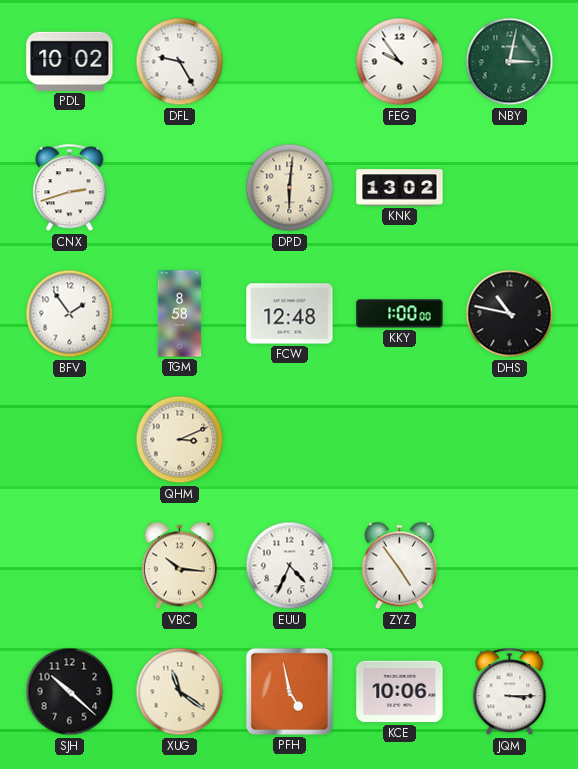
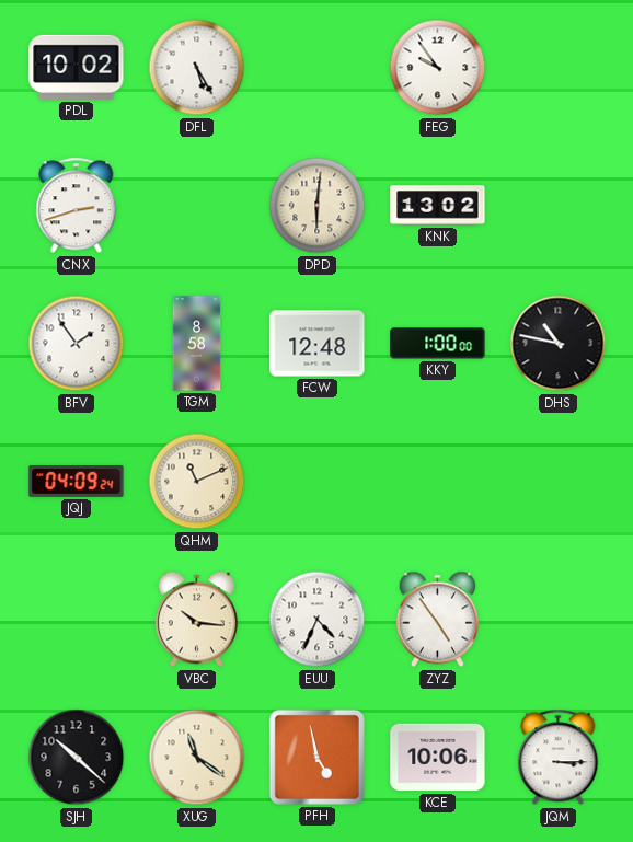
DFL: 9:25 -> 5:25 (197, 68)
NBY: 3:02 -> none (510, 62)
JQJ: none -> 04:09 (77, 482)
QHM: 3:11 -> 11:11 (197, 482)
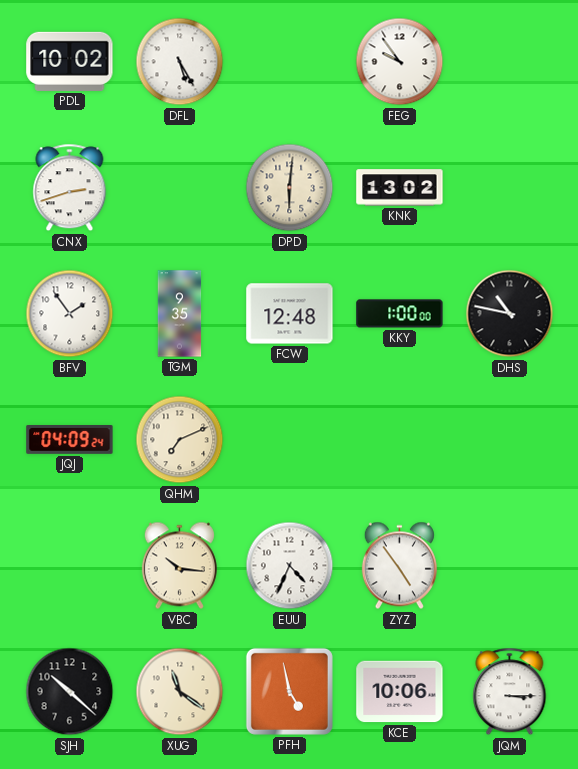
TGM: 8:58 -> 9:35 (180, 314)
QHM: 11:11 -> 7:11 (180, 440)
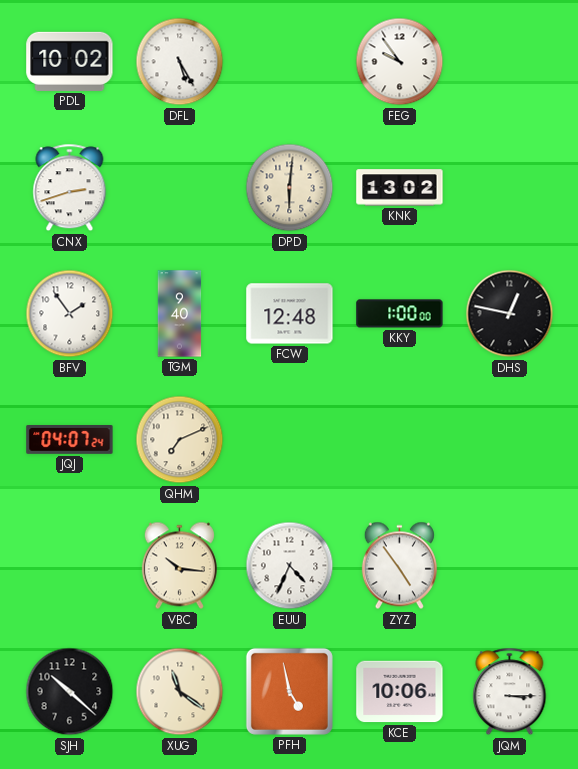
TGM: 9:35 -> 9:40 (180, 314)
DHS: 10:47 -> 12:47 (510, 314)
JQJ: 04:09 -> 04:07 (70, 440)
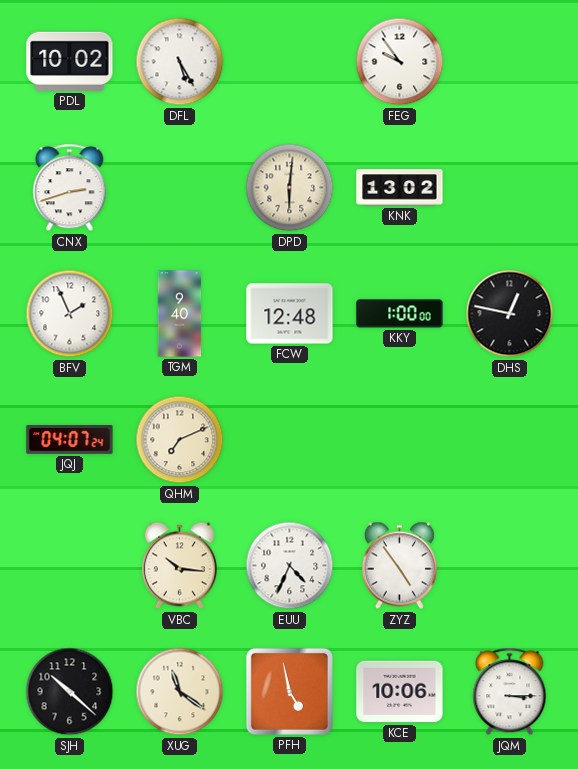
BFV: 1:54 -> 1:56 (70, 314)
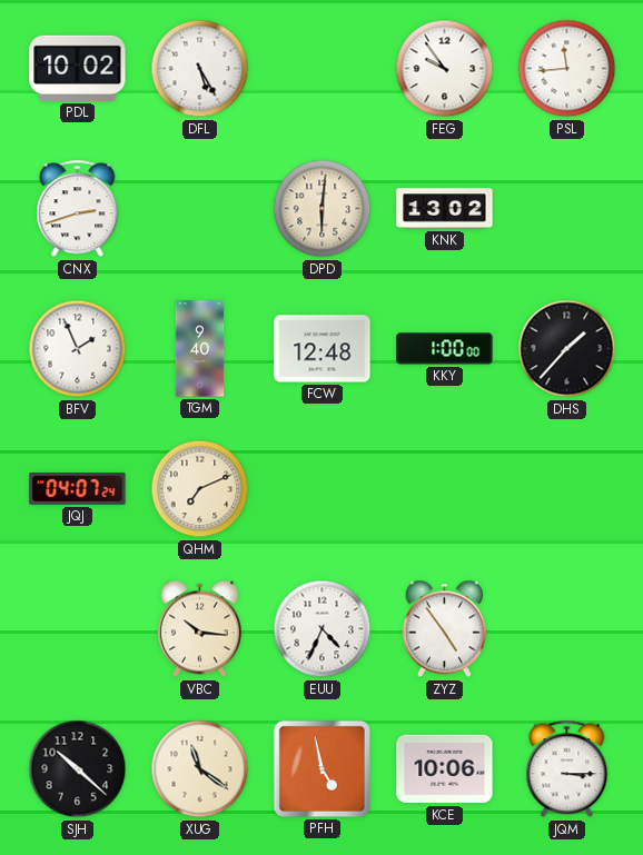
PSL: none -> 11:44 (567, 69)
DHS: 12:47 -> 1:37 (567, 349)
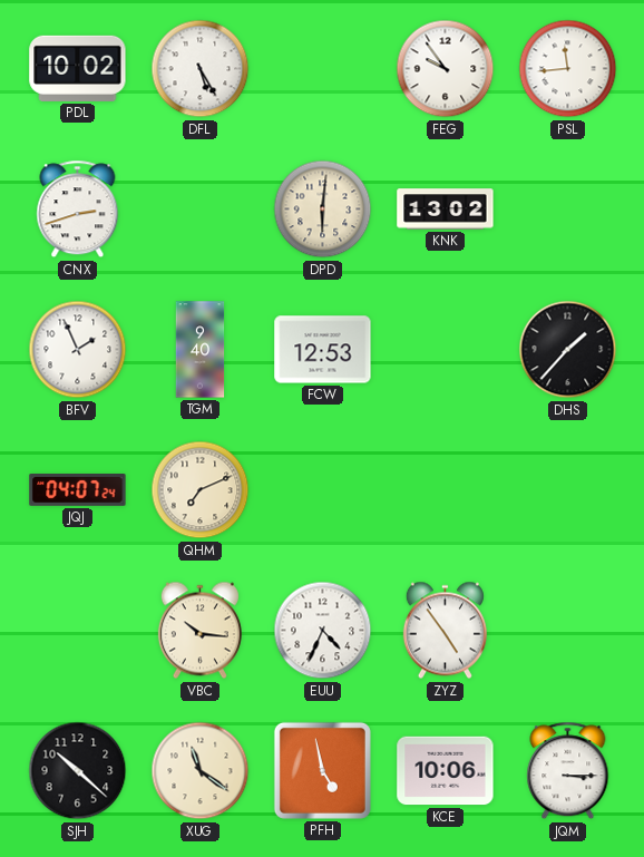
FCW: 12:48 -> 12:53 (323, 350)
KKY: 1:00 -> none (445, 349)
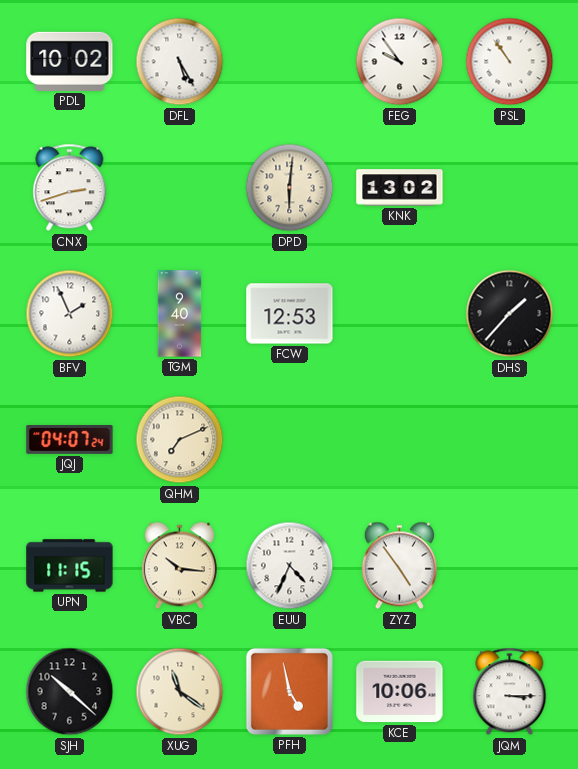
PSL: 11:44 -> 10:54 (510, 62)
UPN: none -> 11:15 (70, 566)
